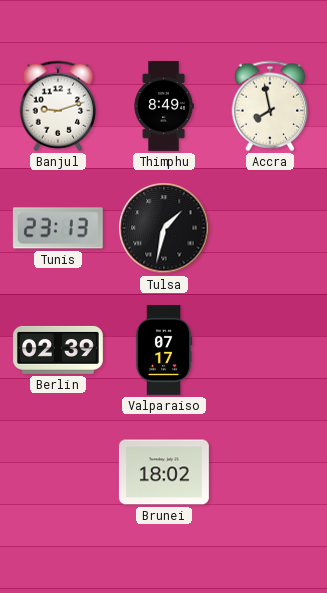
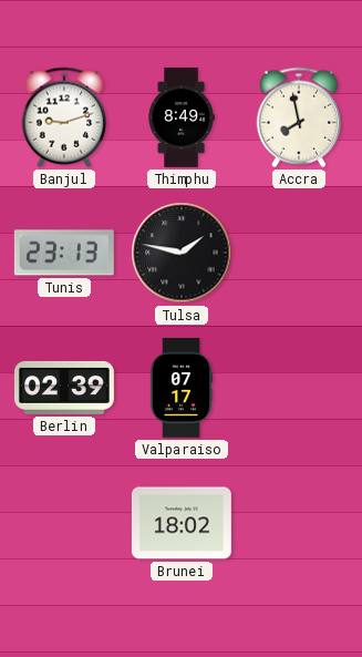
Tulsa: 1:32 -> 1:47 (182, 253)
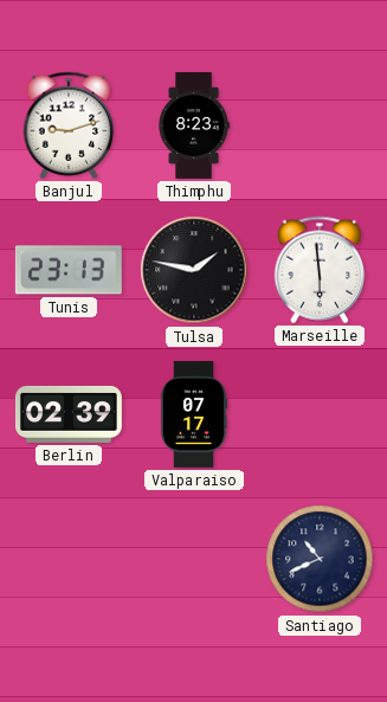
Thimphu: 8:49 -> 8:23 (194, 125)
Accra: 7:58 -> none (299, 117)
Marseille: none -> 5:59 (320, 270)
Brunei: 18:02 -> none (182, 523)
Santiago: none -> 10:41 (320, 559)
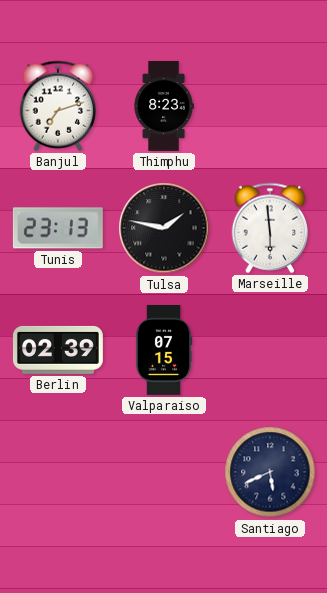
Banjul: 9:12 -> 7:12 (58, 106)
Valparaiso: 07:17 -> 07:15 (164, 350)
Santiago: 10:41 -> 5:41 (270, 472)
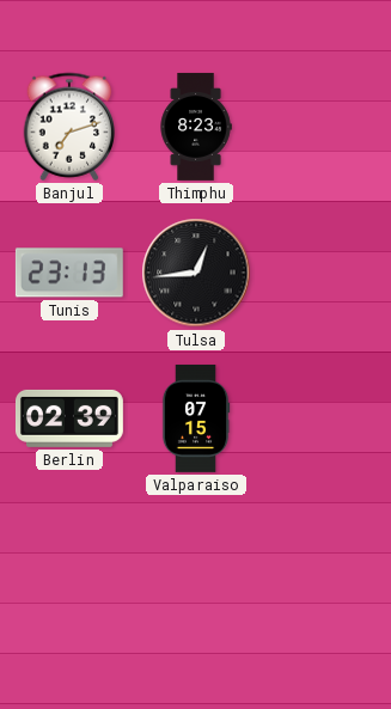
Tulsa: 1:47 -> 12:44 (196, 273)
Marseille: 5:59 -> none (270, 228)
Santiago: 5:41 -> none (270, 472)
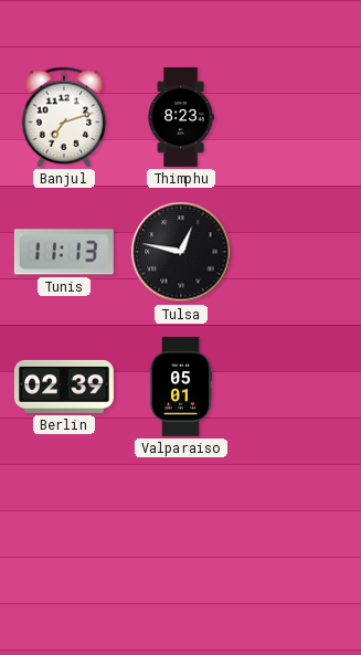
Tunis: 23:13 -> 11:13 (64, 252)
Tulsa: 12:44 -> 12:47 (181, 252)
Valparaiso: 07:15 -> 05:01 (181, 387)
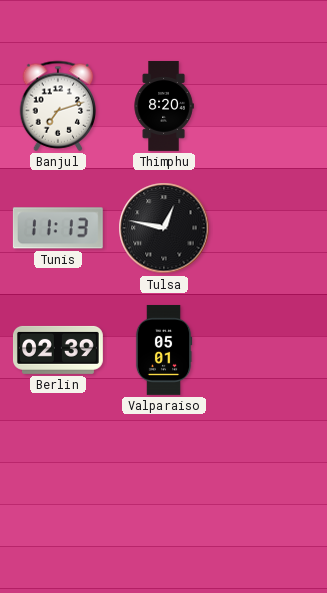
Thimphu: 8:23 -> 8:20 (164, 106)
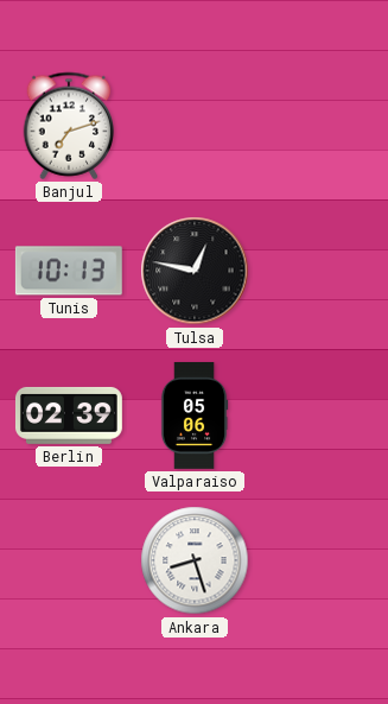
Thimphu: 8:20 -> none (164, 106)
Tunis: 11:13 -> 10:13 (69, 271)
Valparaiso: 05:01 -> 05:06 (195, 416)
Ankara: none -> 8:27 (195, 560)
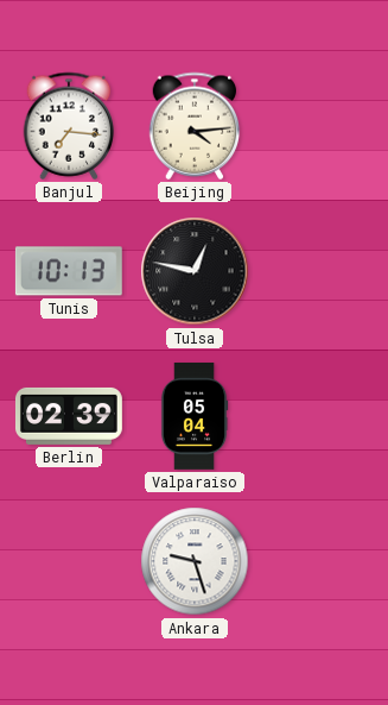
Banjul: 7:12 -> 7:16 (69, 126)
Beijing: none -> 4:14 (195, 126)
Valparaiso: 05:06 -> 05:04 (195, 416)
Ankara: 8:27 -> 9:27 (195, 561)
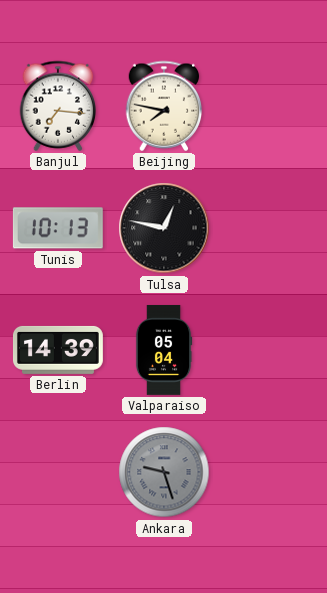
Beijing: 4:14 -> 7:47 (164, 106)
Berlin: 02:39 -> 14:39 (58, 350)
Ankara dial: white -> grey (164, 472)
